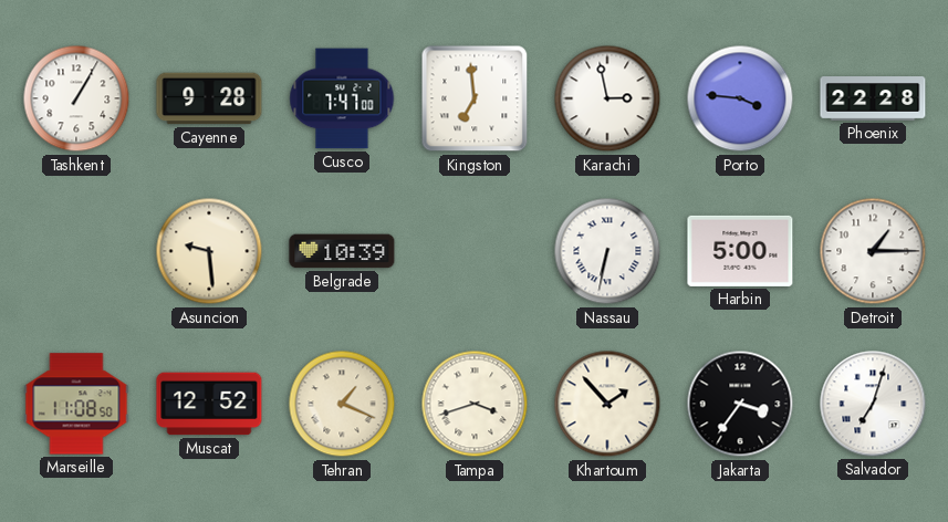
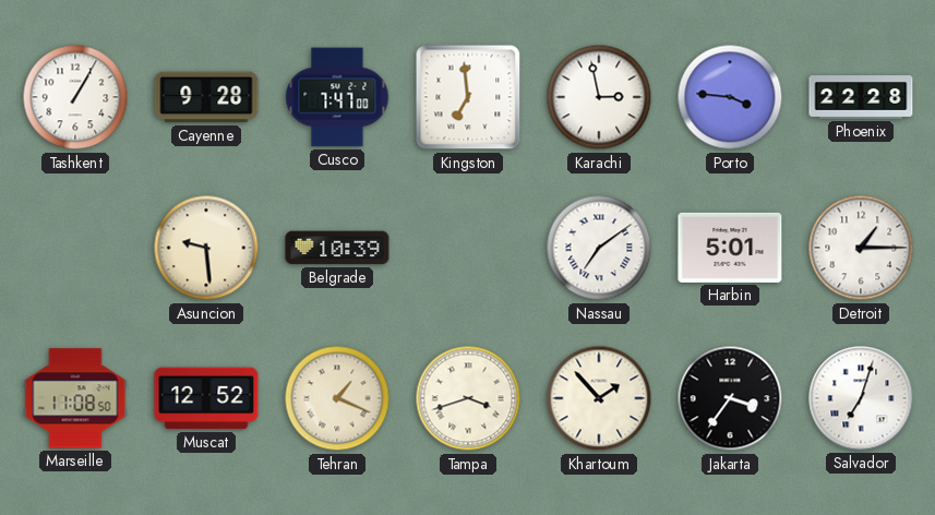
Nassau: 6:32 -> 7:09 (599, 248)
Harbin: 5:00 -> 5:01 (730, 248)
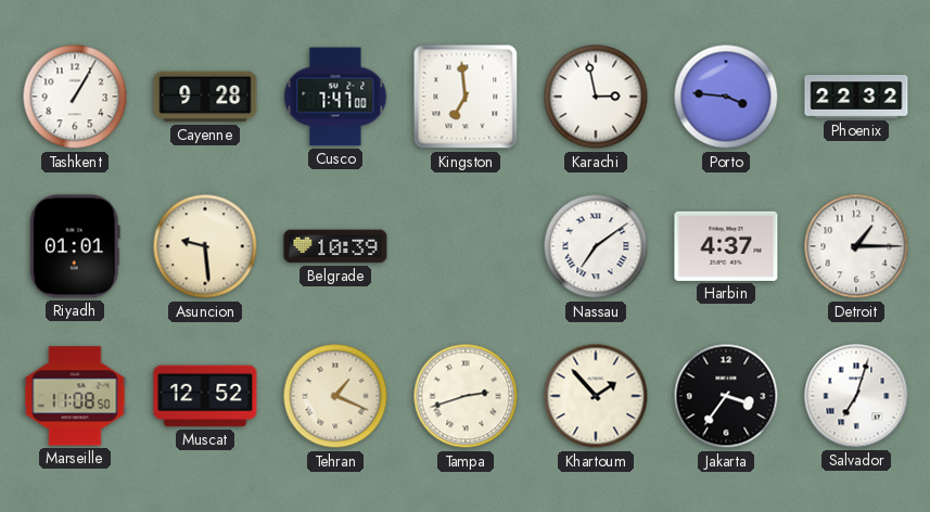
Phoenix: 22:28 -> 22:32 (856, 97)
Riyadh: none -> 01:01 (75, 246)
Harbin: 5:01 -> 4:37 (726, 246)
Tampa: 3:42 -> 2:42 (466, 396)
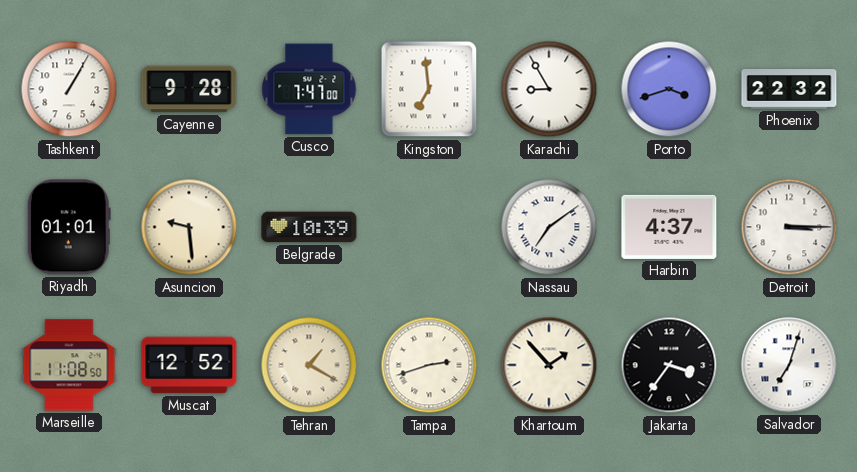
Karachi: 2:58 -> 8:55 (549, 89)
Porto: 3:46 -> 3:42 (669, 89)
Detroit: 1:15 -> 3:15 (789, 227)
Tehran: 1:19 -> 1:20 (309, 365)
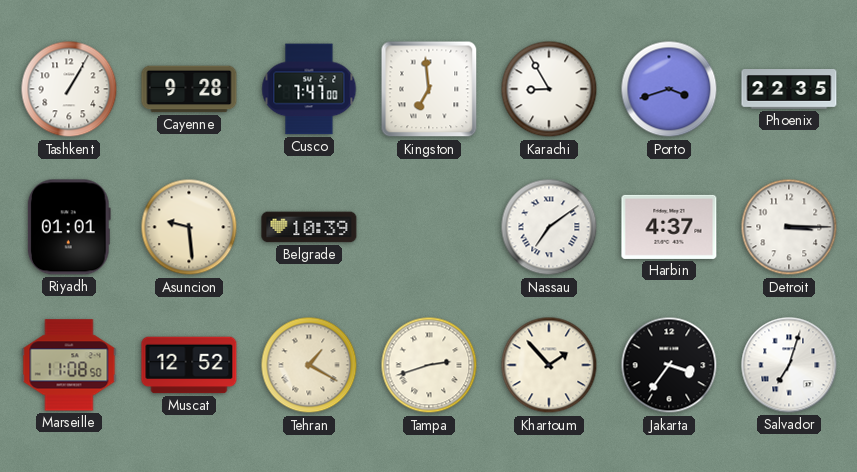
Phoenix: 22:32 -> 22:35 (789, 89)
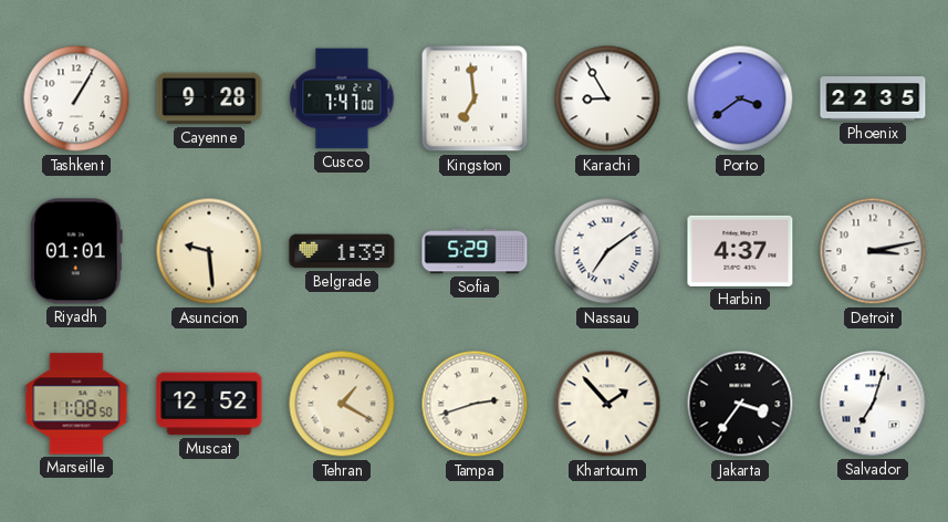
Porto: 3:42 -> 3:39 (740, 98)
Belgrade: 10:39 -> 1:39 (342, 251)
Sofia: none -> 5:29 (475, 251)
Detroit: 3:15 -> 3:13 (873, 251)
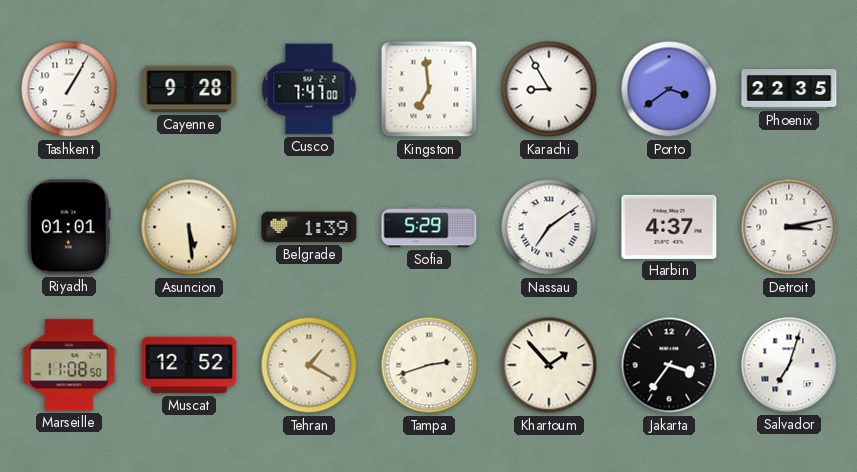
Asuncion: 9:29 -> 5:29 (189, 227)
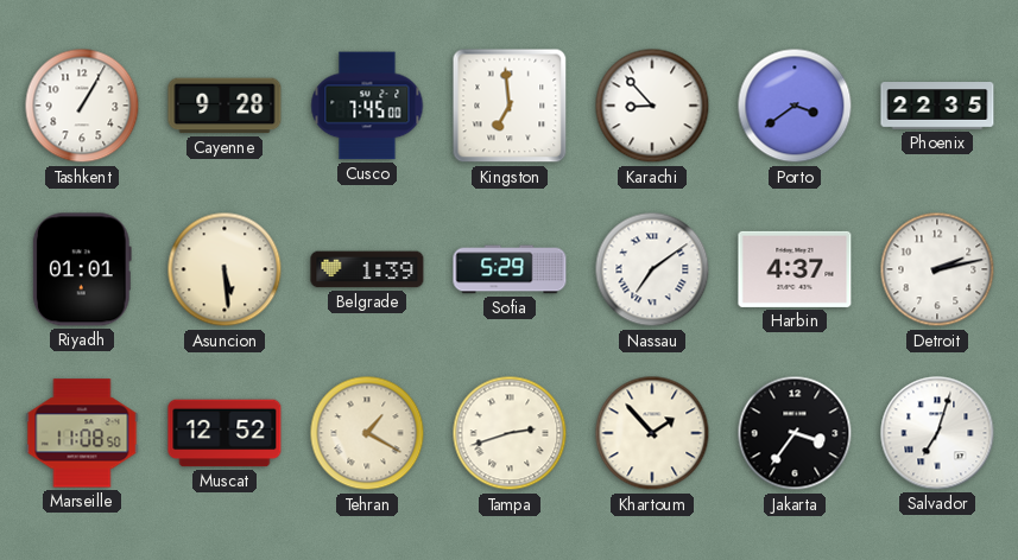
Cusco: 7:47 -> 7:45 (367, 106)
Karachi: 8:55 -> 8:53 (652, 106)
Detroit: 3:13 -> 2:13 (937, 269)
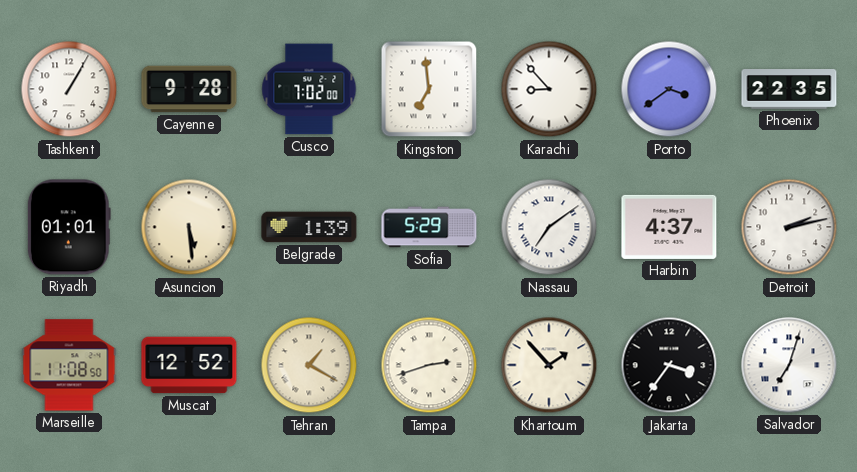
Cusco: 7:45 -> 7:02 (309, 89)
